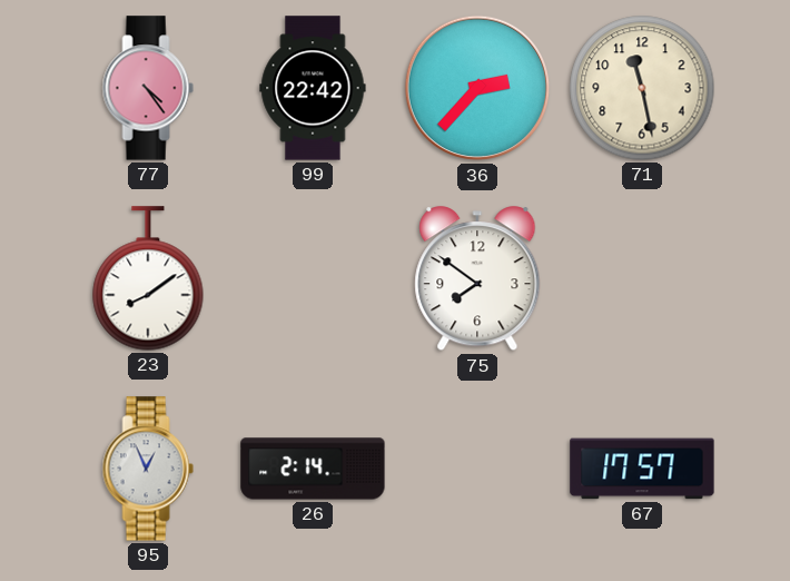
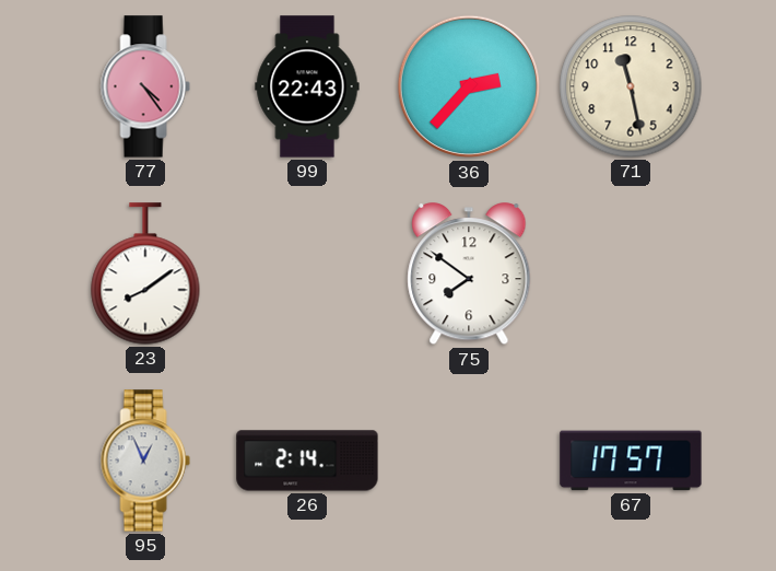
99: 22:42 -> 22:43 (307, 86)
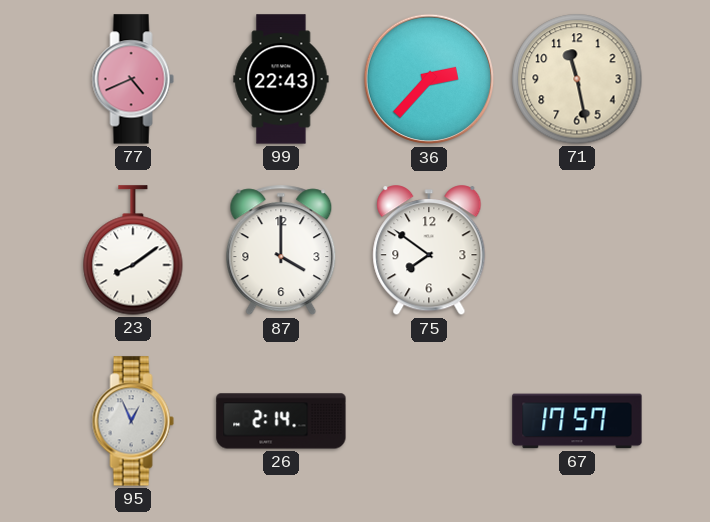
77: 4:24 -> 4:41 (133, 79)
87: none -> 4:00 (281, 250)
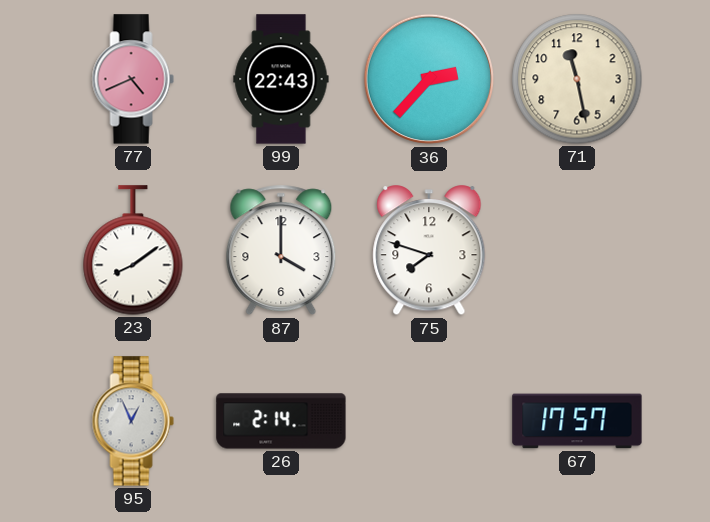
75: 7:51 -> 7:48 (429, 251)
